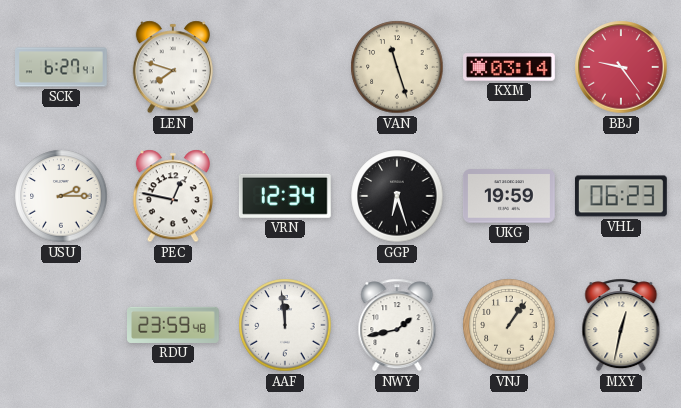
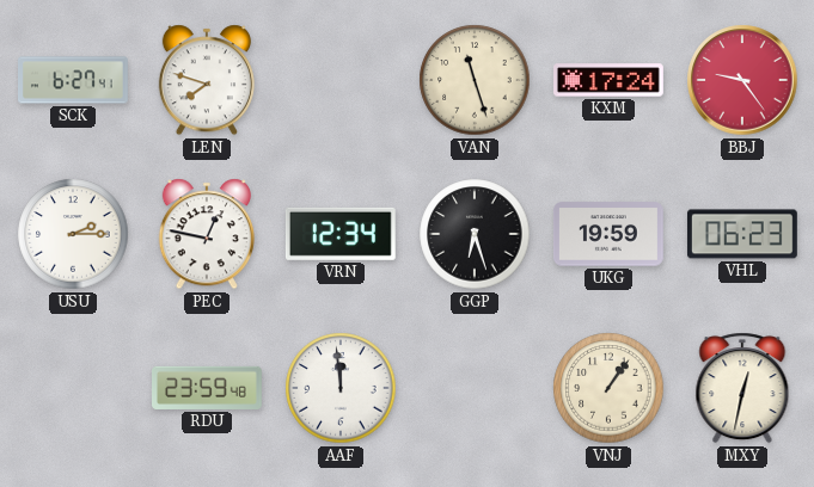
KXM: 03:14 -> 17:24 (610, 80)
NWY: 1:43 -> none (397, 325)
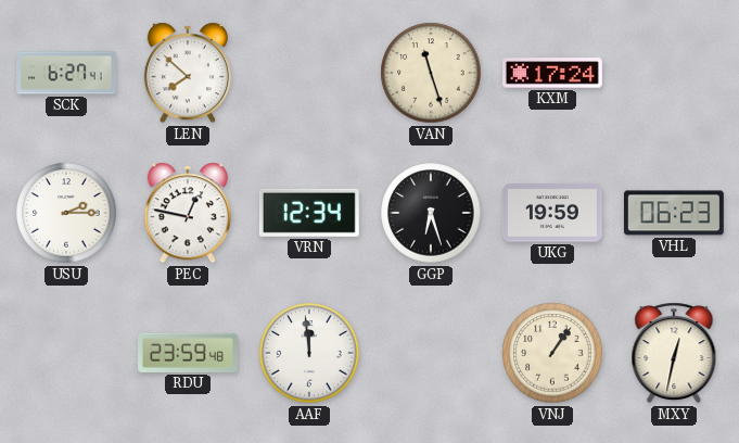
LEN: 7:48 -> 7:52 (188, 73)
BBJ: 9:24 -> none (742, 80)
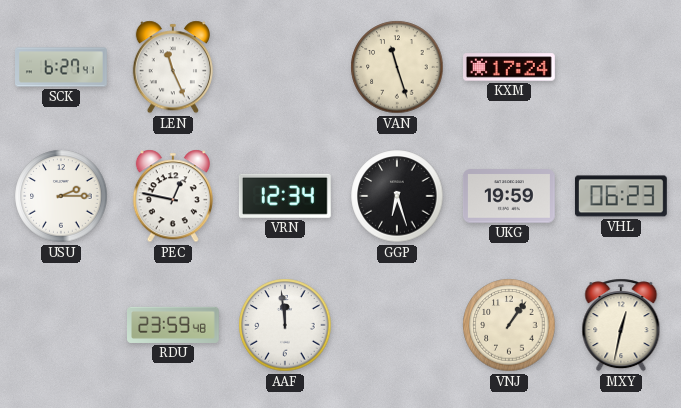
LEN: 7:52 -> 11:26 (173, 67)
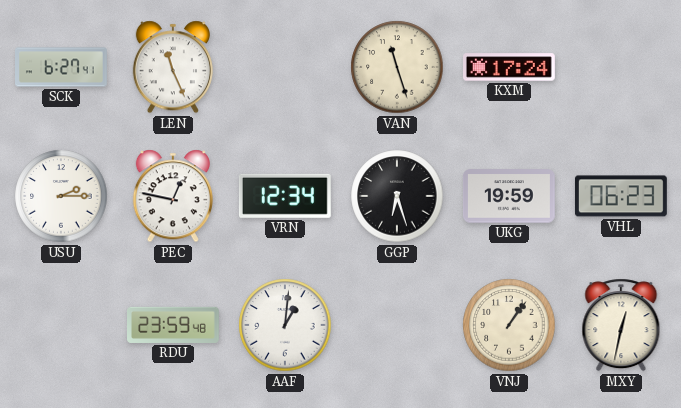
AAF: 11:59 -> 1:01 (285, 325)
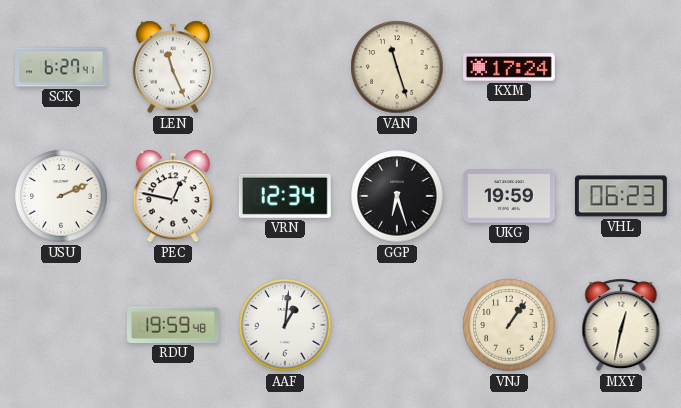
USU: 2:15 -> 2:11 (61, 196)
RDU: 23:59 -> 19:59 (174, 325)
